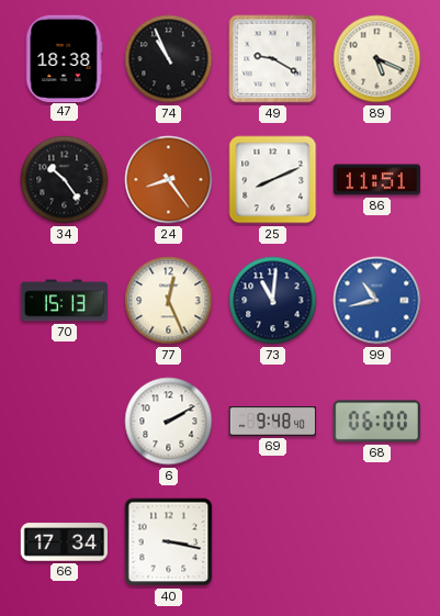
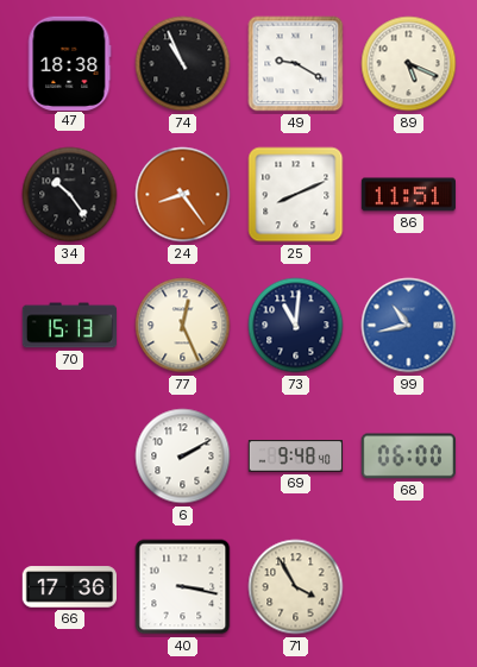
66: 17:34 -> 17:36 (69, 587)
71: none -> 3:55 (296, 587)
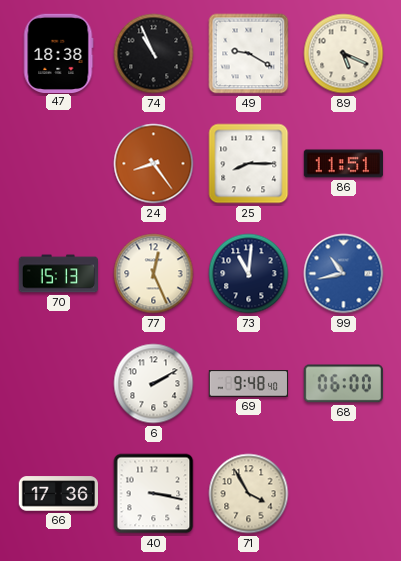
34: 10:24 -> none (70, 195)
25: 8:11 -> 8:15 (249, 164)
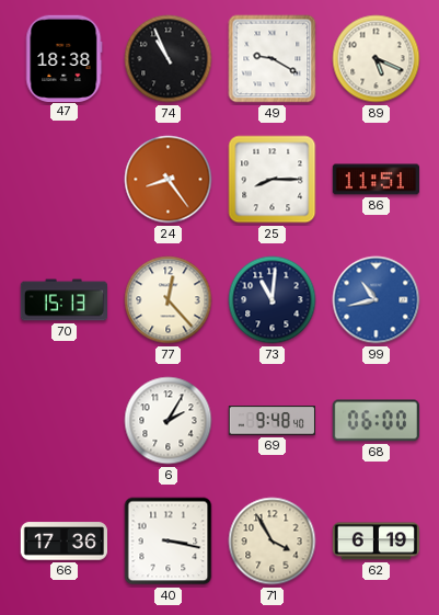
77: 12:26 -> 12:23 (169, 300)
6: 2:10 -> 2:05 (169, 421)
62: none -> 6:19 (376, 542)
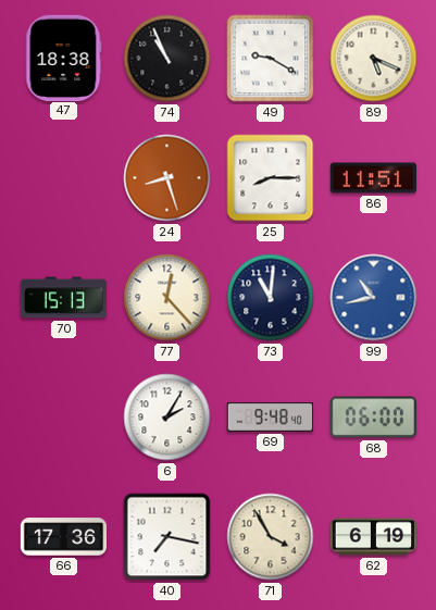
24: 8:24 -> 8:27 (167, 178)
40: 3:17 -> 7:17 (167, 537)
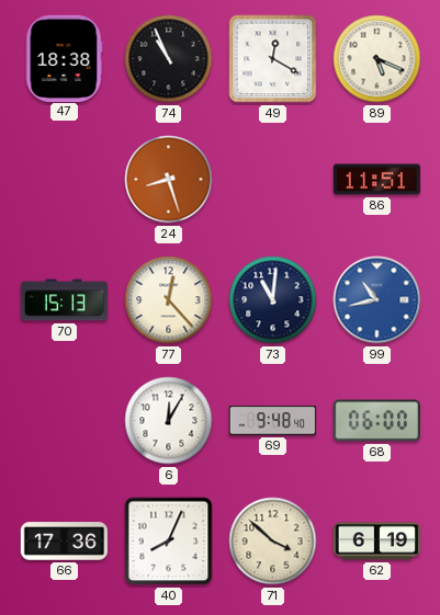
49: 9:20 -> 12:20 (273, 59)
25: 8:15 -> none (271, 178)
6: 2:05 -> 12:05 (169, 421)
40: 7:17 -> 8:04 (169, 542)
71: 3:55 -> 3:52 (273, 542)
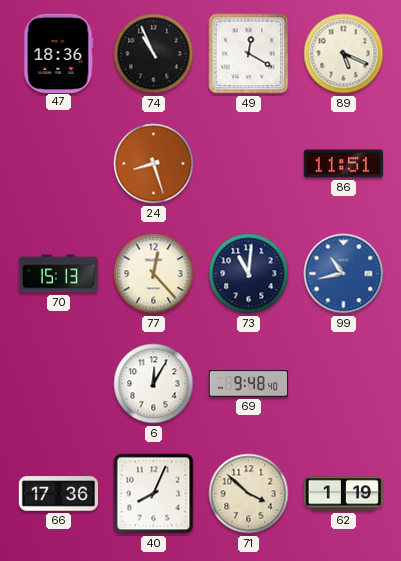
47: 18:38 -> 18:36 (58, 53)
68: 06:00 -> none (376, 421)
62: 6:19 -> 1:19 (343, 494)
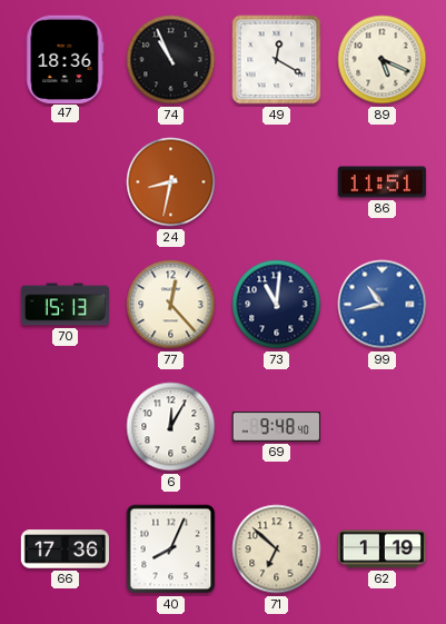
24: 8:27 -> 8:32 (171, 182)
71: 3:52 -> 6:52 (277, 549)
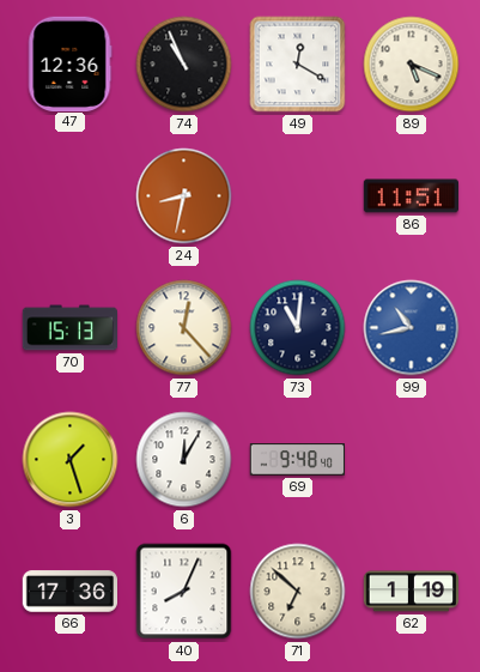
47: 18:36 -> 12:36 (69, 63)
3: none -> 1:27 (71, 460)
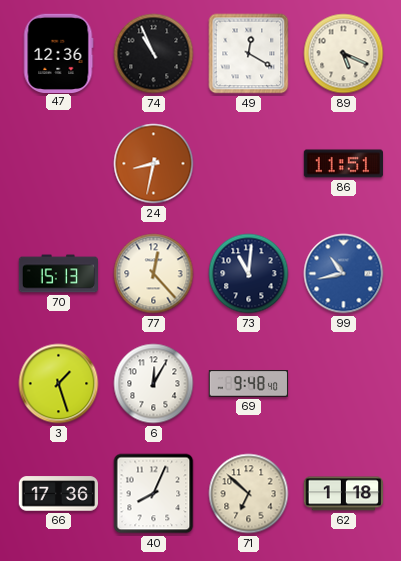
62: 1:19 -> 1:18 (343, 494)
